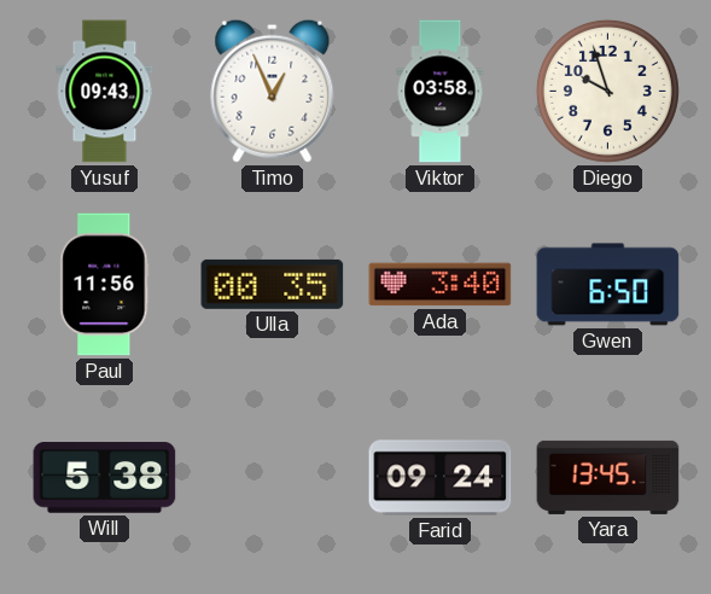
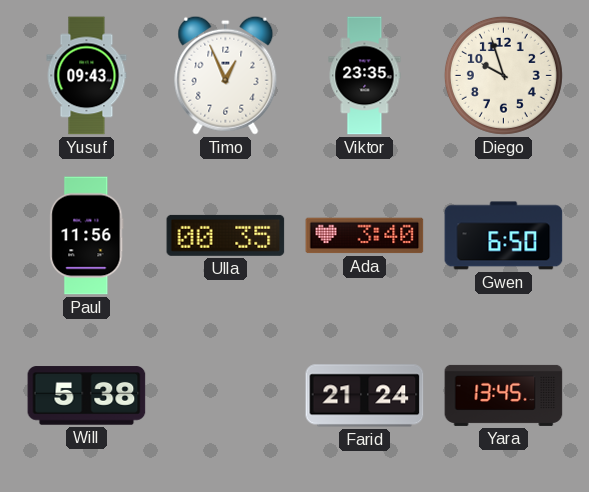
Viktor: 03:58 -> 23:35 (365, 76)
Farid: 09:24 -> 21:24 (365, 396)
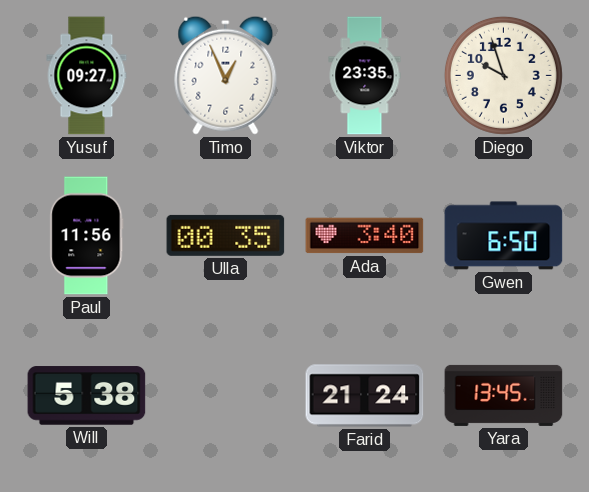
Yusuf: 09:43 -> 09:27 (87, 76)
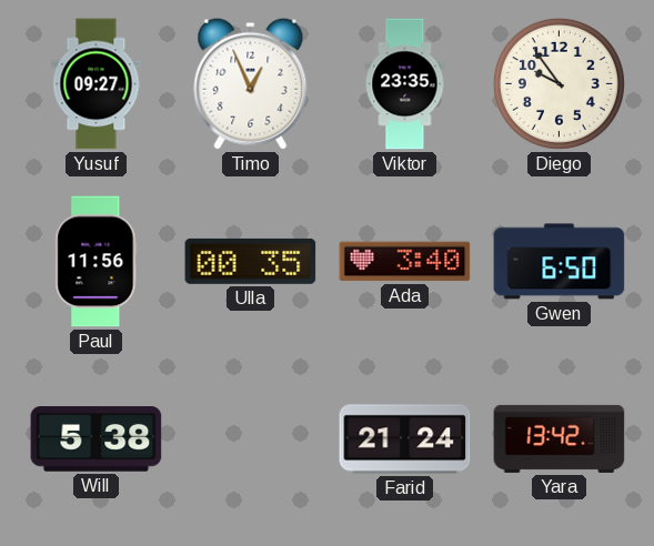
Diego: 9:57 -> 9:54 (559, 83)
Yara: 13:45 -> 13:42 (560, 438)
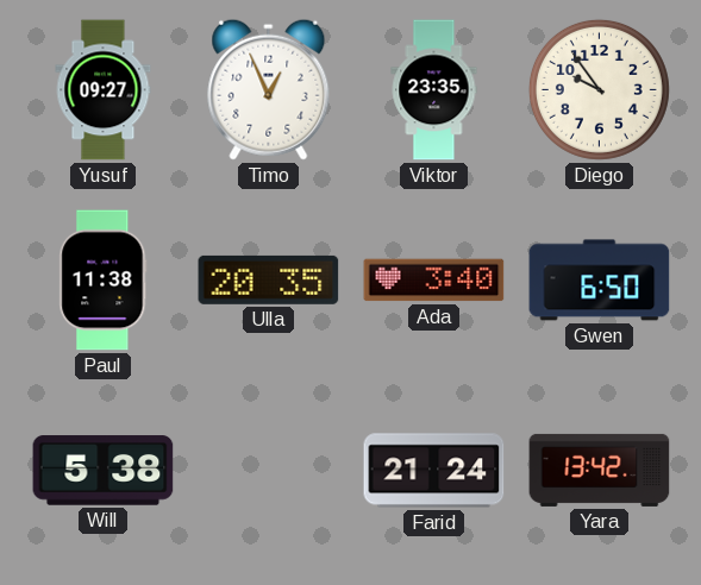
Paul: 11:56 -> 11:38 (104, 281)
Ulla: 00:35 -> 20:35 (269, 279)
